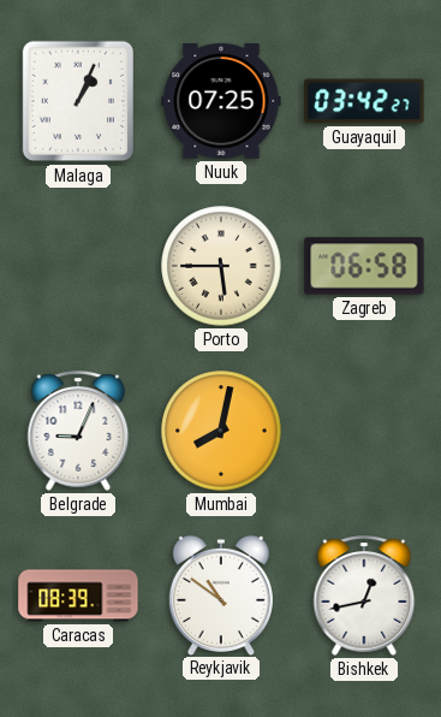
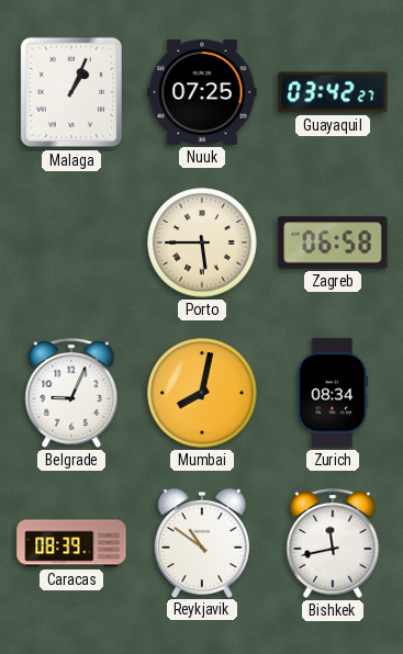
Zurich: none -> 08:34 (333, 393)
Bishkek: 12:43 -> 11:43 (333, 543)
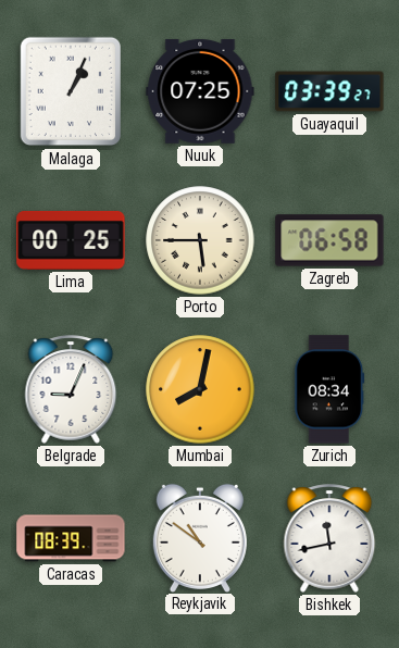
Guayaquil: 03:42 -> 03:39 (329, 91)
Lima: none -> 00:25 (71, 240)
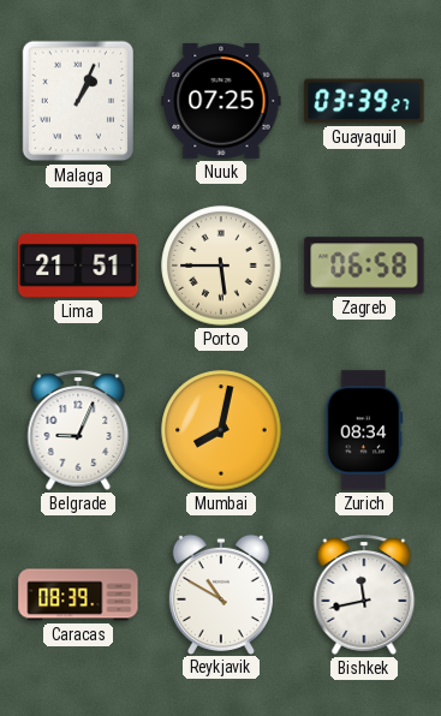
Lima: 00:25 -> 21:51 (78, 265)
Reykjavik: 10:51 -> 10:50 (221, 593)
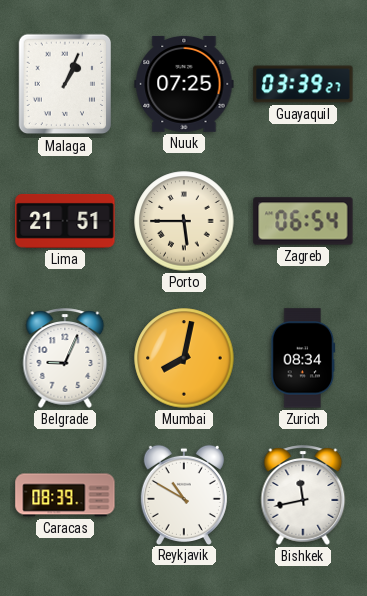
Zagreb: 06:58 -> 06:54 (303, 221)
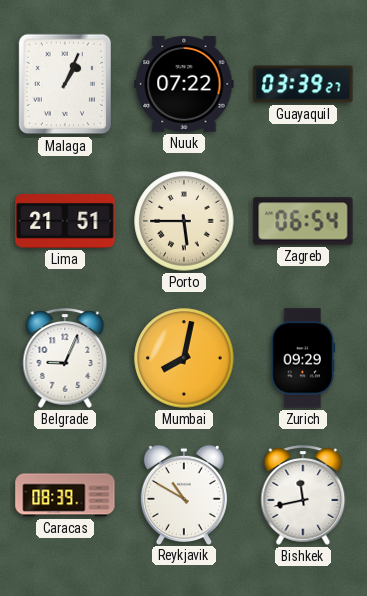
Nuuk: 07:25 -> 07:22 (184, 84)
Zurich: 08:34 -> 09:29 (303, 358)
